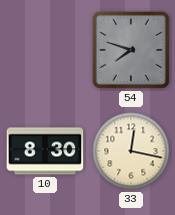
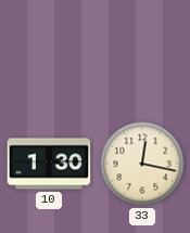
54: 7:48 -> none (131, 50)
10: 8:30 -> 1:30 (49, 164)
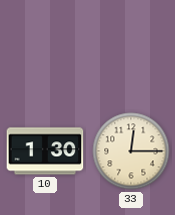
33: 12:17 -> 12:15 (131, 151)
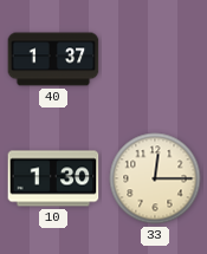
40: none -> 1:37 (53, 59)
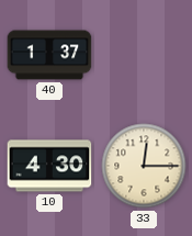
10: 1:30 -> 4:30 (49, 166)
